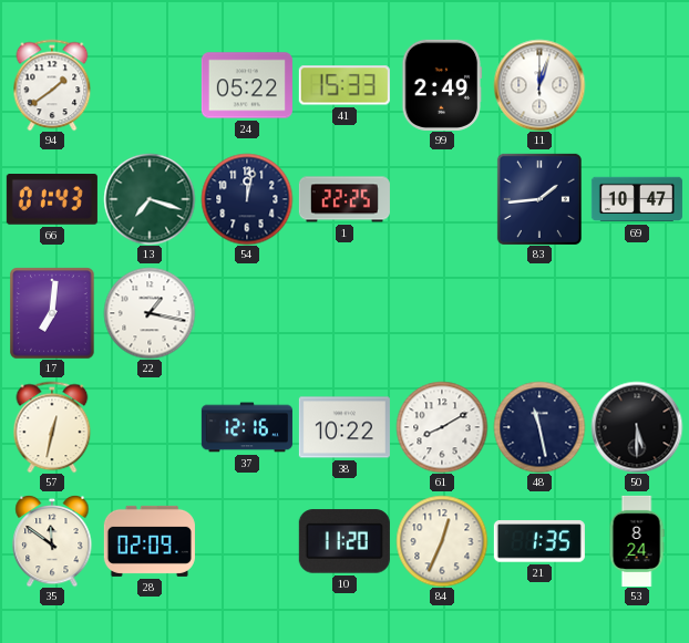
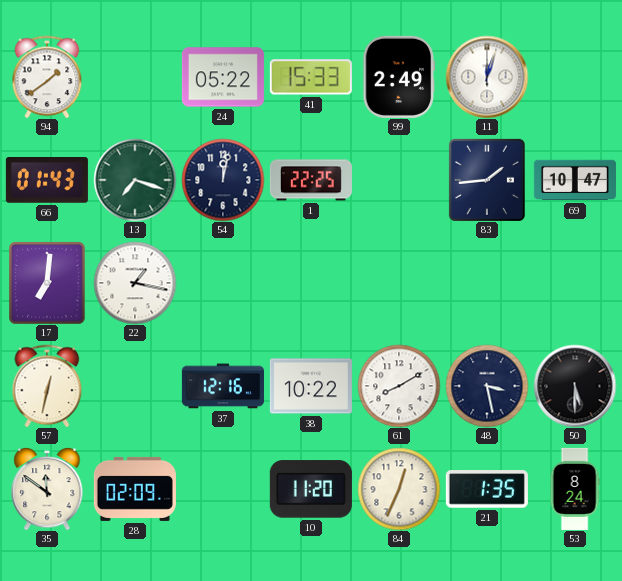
48: 11:28 -> 3:28 (487, 386)
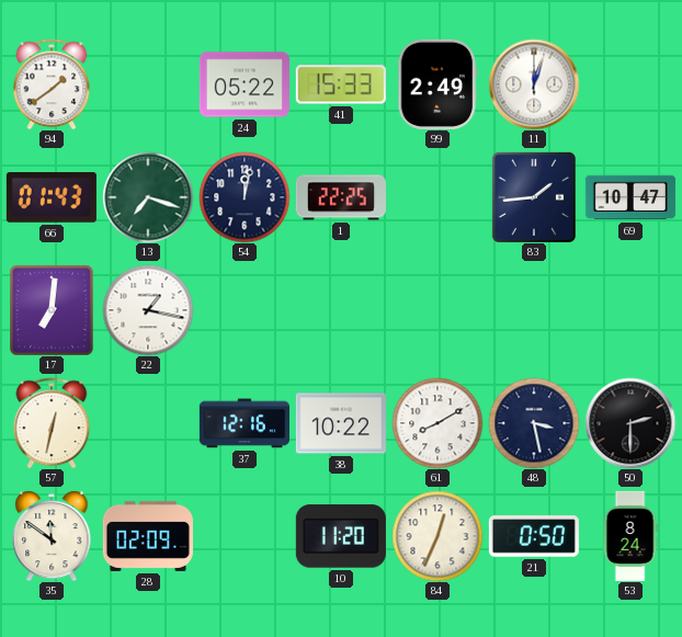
50: 5:30 -> 2:30 (630, 423)
21: 1:35 -> 0:50 (534, 536)
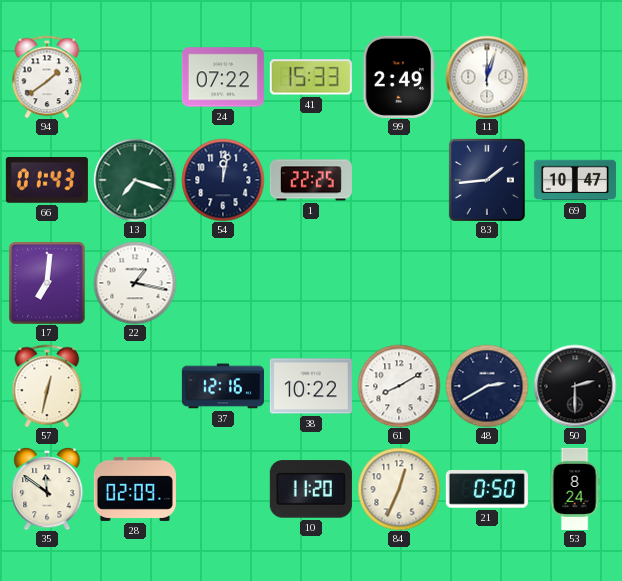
24: 05:22 -> 07:22 (223, 77)
48: 3:28 -> 2:40 (487, 386)
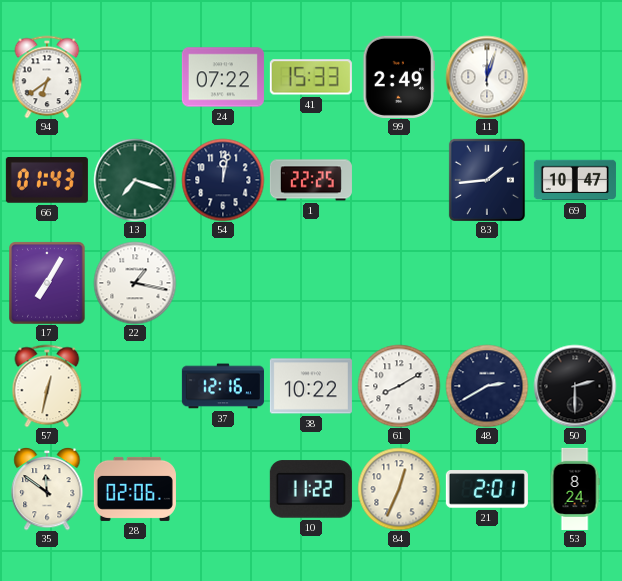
94: 1:39 -> 6:39 (47, 77)
17: 7:01 -> 7:05 (47, 283)
28: 02:09 -> 02:06 (135, 489)
10: 11:20 -> 11:22 (311, 489)
21: 0:50 -> 2:01 (487, 489)
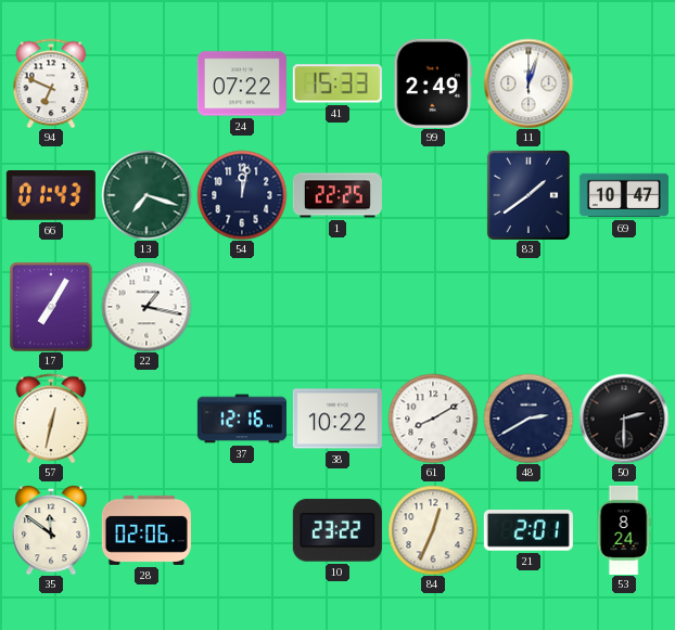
94: 6:39 -> 6:49 (51, 83)
83: 1:44 -> 1:39 (528, 195)
10: 11:22 -> 23:22 (337, 530)
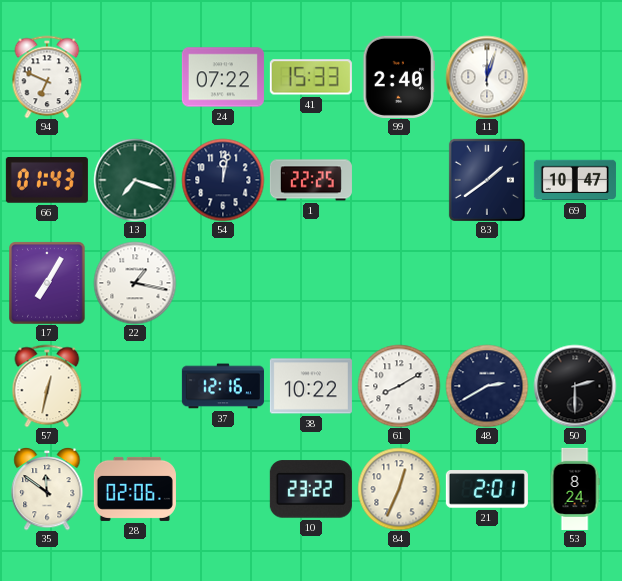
99: 2:49 -> 2:40 (399, 77)
